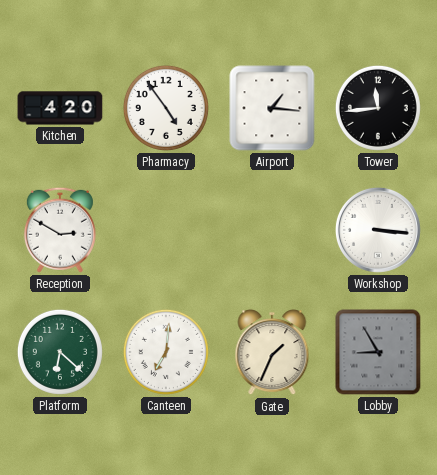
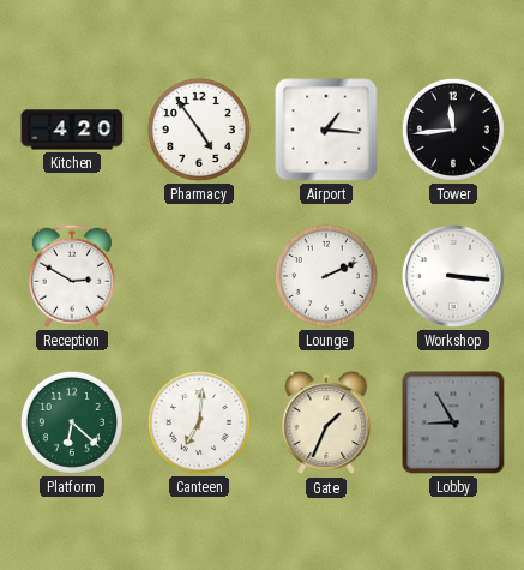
Lounge: none -> 2:11 (326, 276)
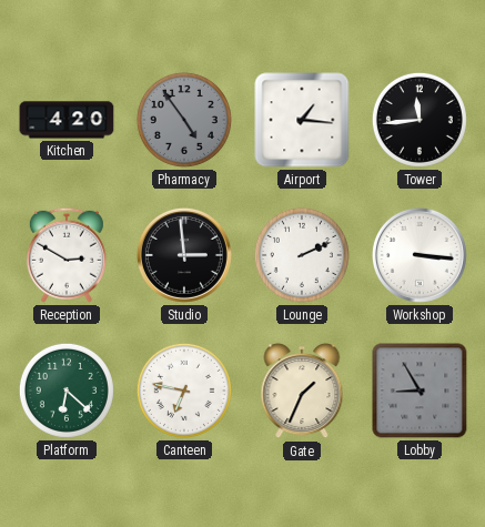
Pharmacy dial: white -> grey (184, 120)
Studio: none -> 2:59 (184, 255)
Canteen: 7:01 -> 6:47 (184, 391)
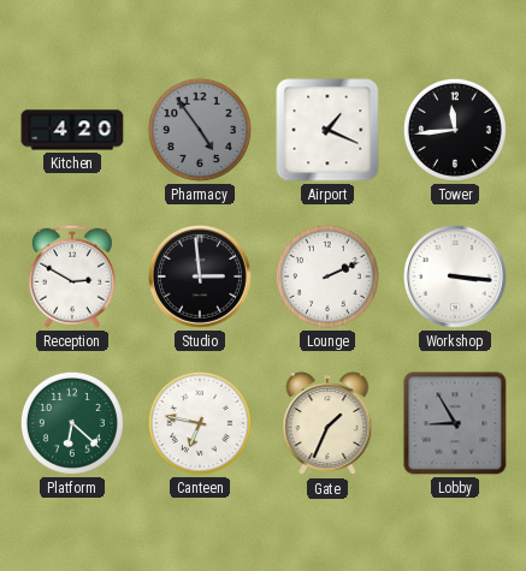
Airport: 1:16 -> 1:19 (327, 130)
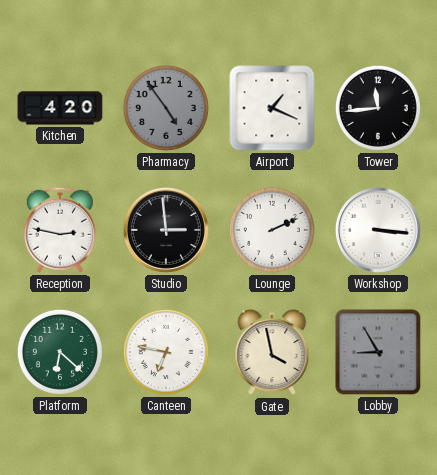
Reception: 2:50 -> 2:47 (60, 230)
Gate: 1:34 -> 3:58 (272, 353)
